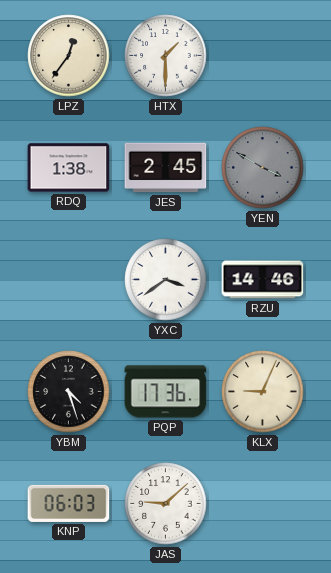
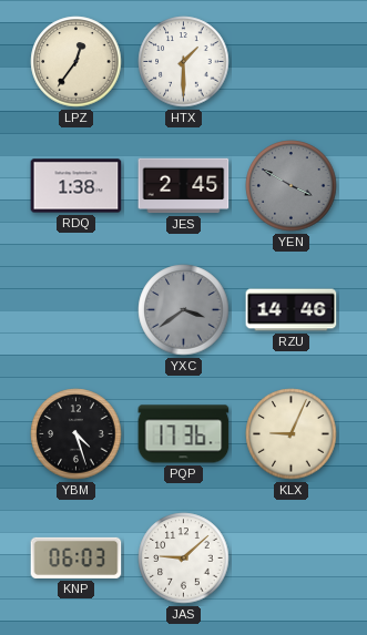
YXC dial: white -> grey (184, 310)
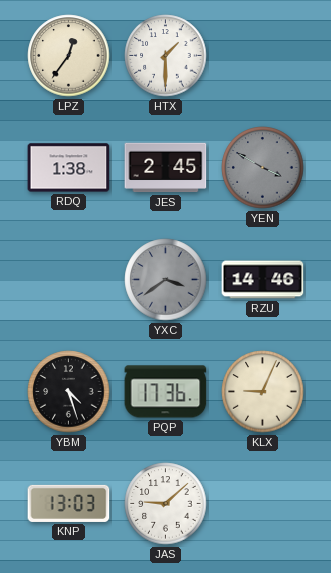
KNP: 06:03 -> 13:03 (69, 503)
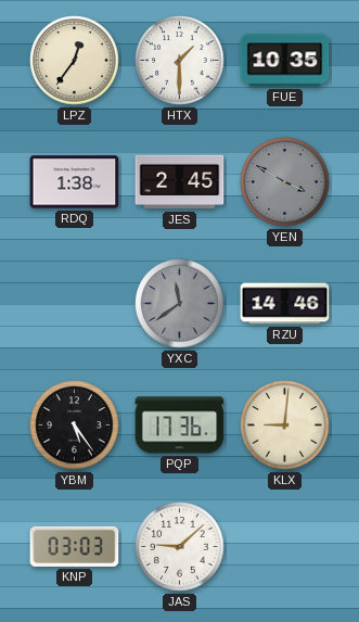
FUE: none -> 10:35 (285, 61)
YXC: 3:39 -> 11:39 (180, 304)
YBM: 4:27 -> 5:24 (75, 426)
KLX: 9:04 -> 9:01 (285, 426)
KNP: 13:03 -> 03:03 (75, 546)
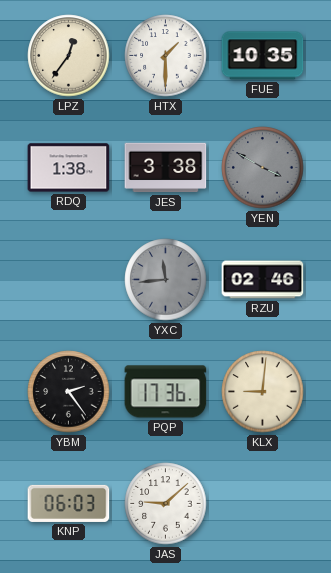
JES: 2:45 -> 3:38 (166, 168)
YXC: 11:39 -> 11:44 (166, 280)
RZU: 14:46 -> 02:46 (263, 280)
YBM: 5:24 -> 2:24 (69, 392)
KNP: 03:03 -> 06:03 (69, 503)
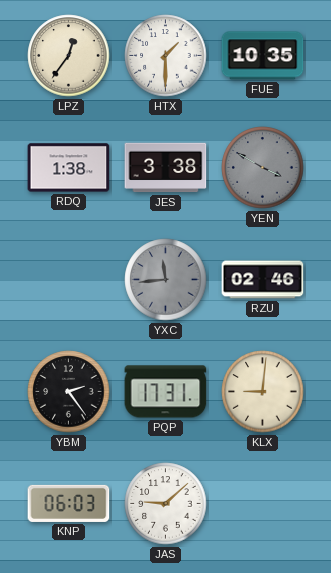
PQP: 17:36 -> 17:31 (166, 392)
